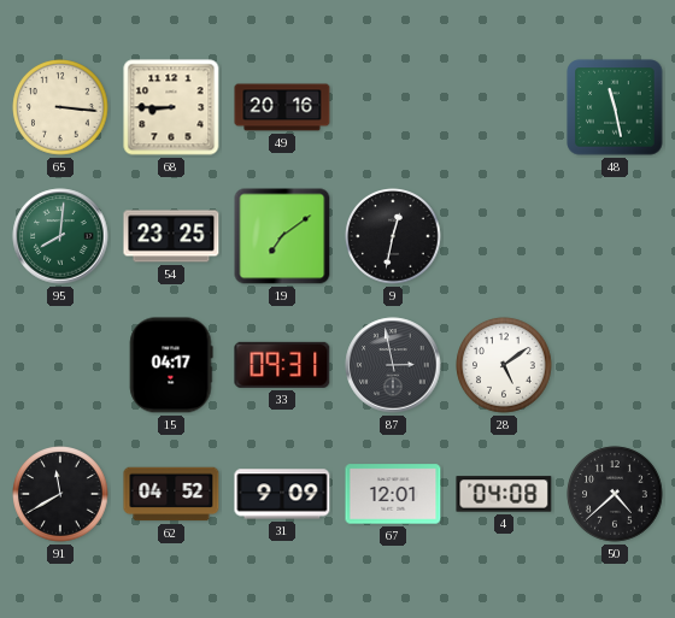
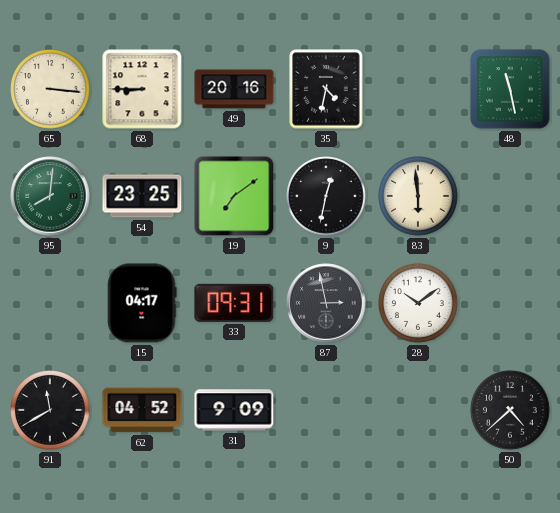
35: none -> 4:32 (326, 89)
83: none -> 5:59 (418, 196)
28: 5:09 -> 10:09 (418, 303)
67: 12:01 -> none (393, 494)
4: 04:08 -> none (504, 494)
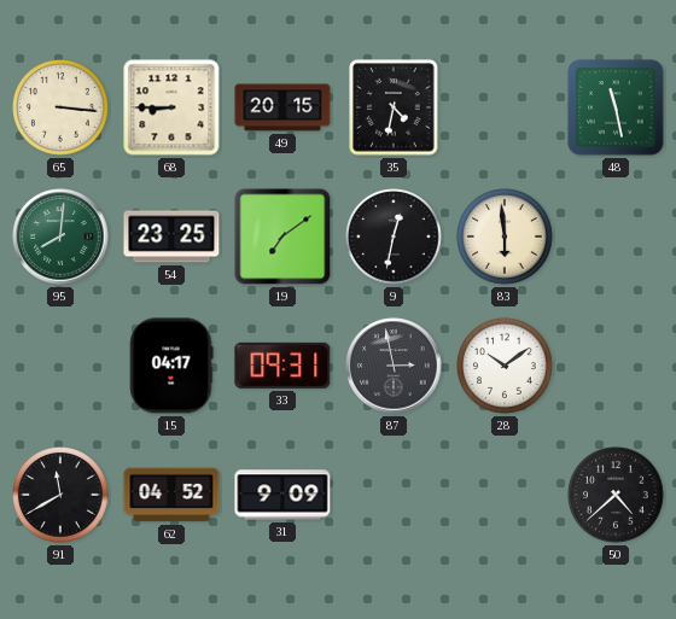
49: 20:16 -> 20:15 (282, 107)
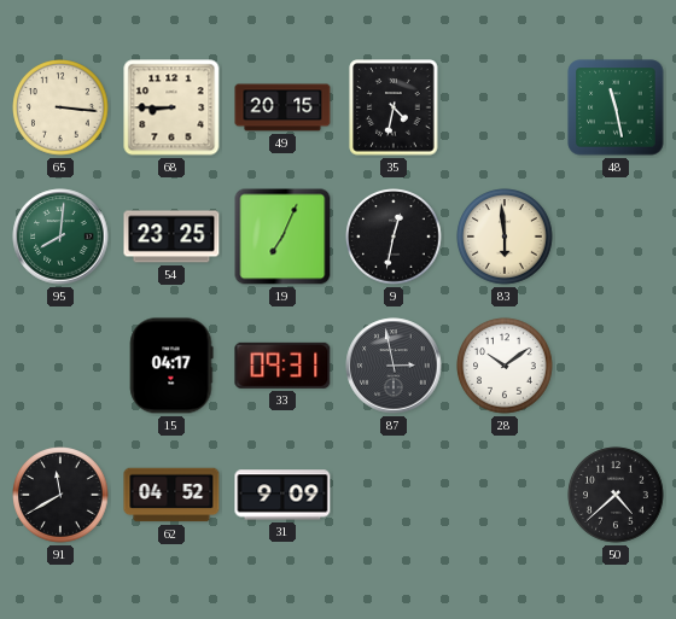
19: 7:09 -> 7:04 (282, 236)
